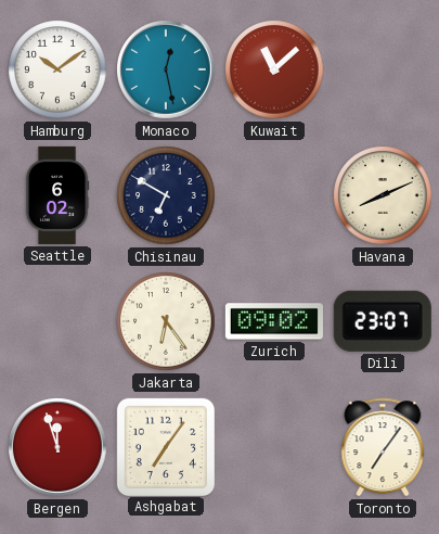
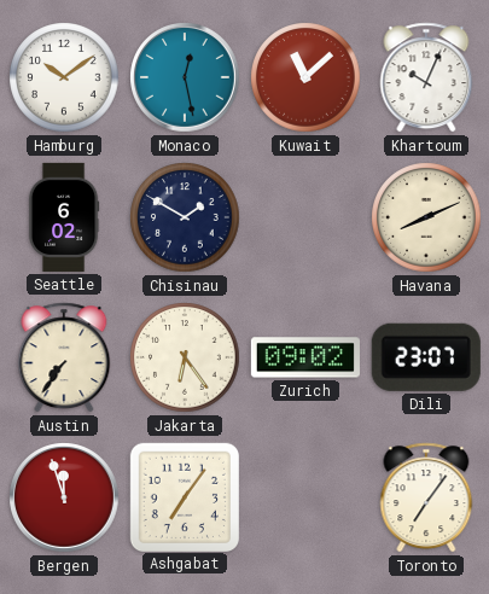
Khartoum: none -> 10:04 (426, 77)
Chisinau: 6:50 -> 1:50 (185, 217)
Austin: none -> 7:36 (64, 357)
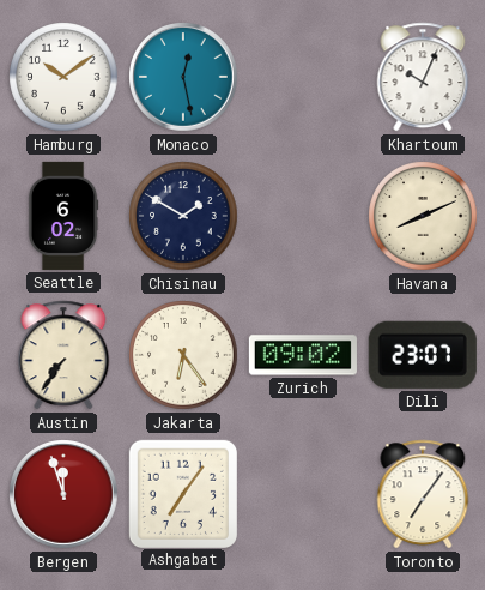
Kuwait: 11:08 -> none (305, 77)
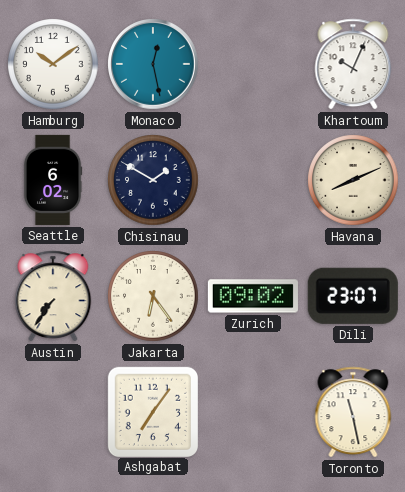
Bergen: 11:57 -> none (63, 494)
Toronto: 7:06 -> 11:28 (353, 412)
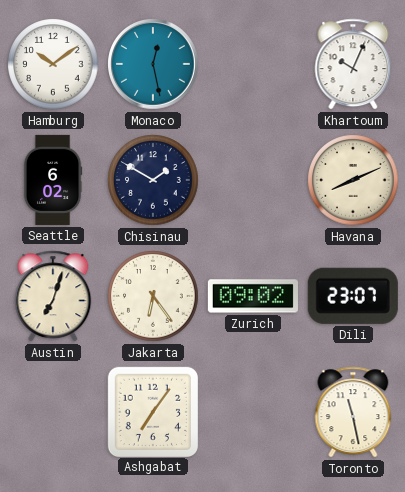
Austin: 7:36 -> 7:03 (53, 296)
